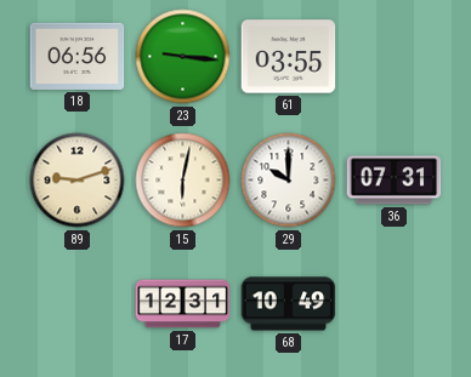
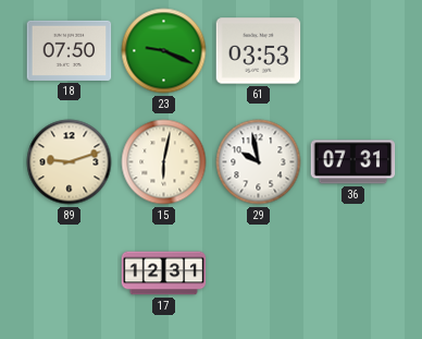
18: 06:56 -> 07:50 (70, 50)
23: 9:16 -> 9:19 (164, 51)
61: 03:55 -> 03:53 (259, 51)
29: 10:00 -> 9:58 (259, 162)
68: 10:49 -> none (289, 304)
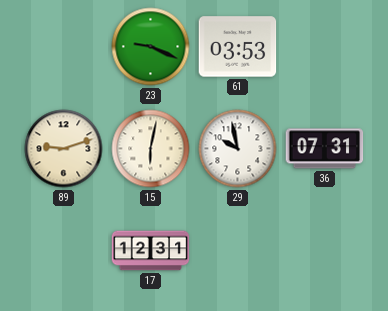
18: 07:50 -> none (70, 50)
